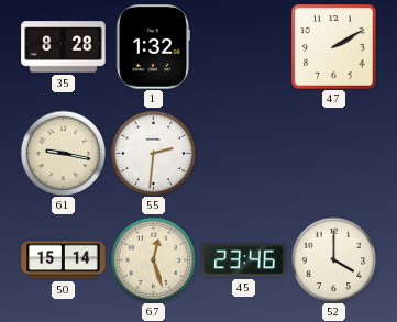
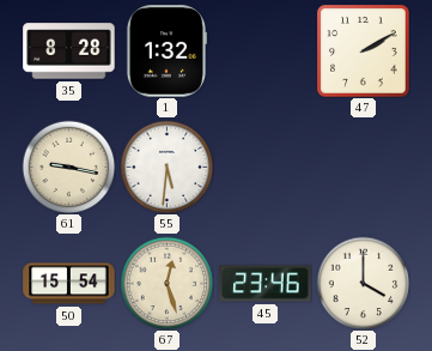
55: 2:31 -> 5:31 (166, 167)
50: 15:14 -> 15:54 (69, 284)
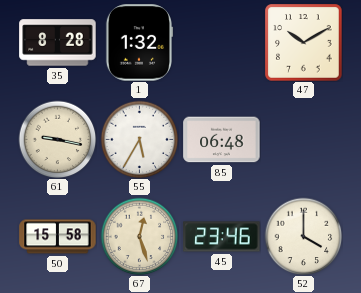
47: 2:10 -> 10:10 (304, 43)
55: 5:31 -> 5:35 (139, 139)
85: none -> 06:48 (222, 140)
50: 15:54 -> 15:58 (58, 237)
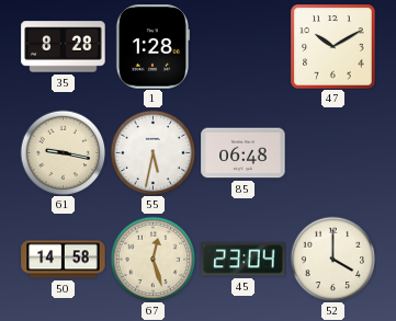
1: 1:32 -> 1:28 (151, 47)
55: 5:35 -> 5:32 (152, 152)
50: 15:58 -> 14:58 (64, 260)
45: 23:46 -> 23:04 (244, 260)
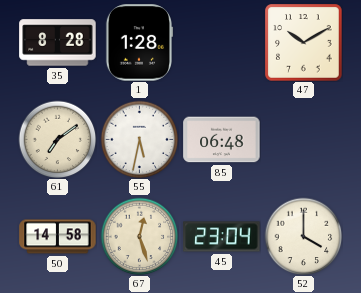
61: 9:17 -> 7:09 (57, 139)
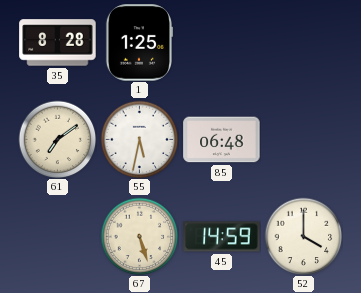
1: 1:28 -> 1:25 (138, 43)
47: 10:10 -> none (304, 43)
50: 14:58 -> none (58, 237)
67: 12:27 -> 5:27 (139, 236)
45: 23:04 -> 14:59 (222, 237)
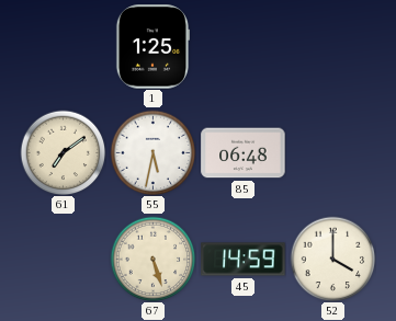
35: 8:28 -> none (58, 43)
